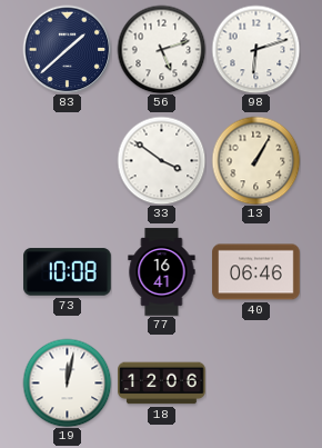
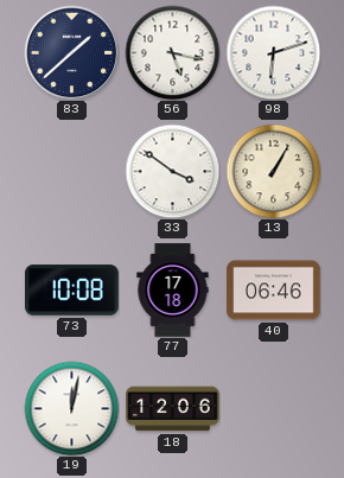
56: 5:12 -> 5:17 (172, 52)
77: 16:41 -> 17:18 (173, 291)
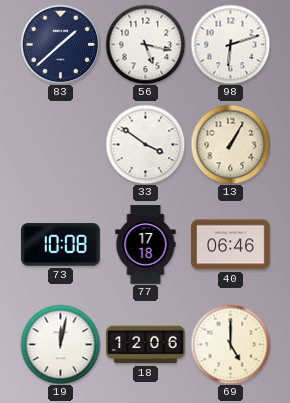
69: none -> 5:00 (230, 344)
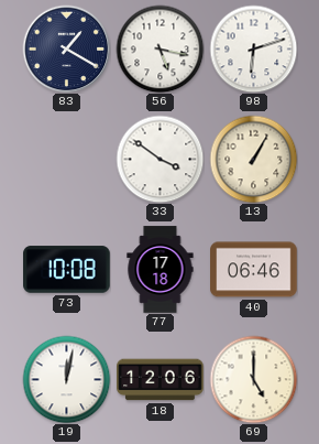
83: 1:38 -> 1:20 (66, 48)
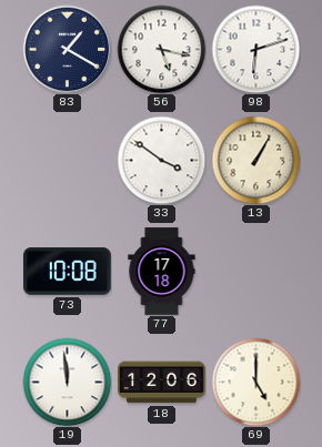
40: 06:46 -> none (254, 270)
19: 12:02 -> 11:59 (67, 382)
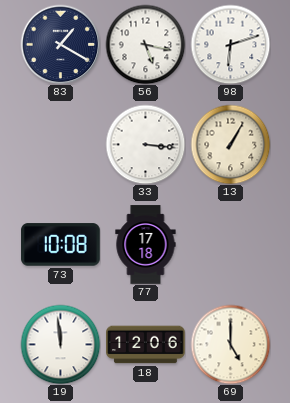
33: 3:51 -> 3:16 (145, 144)
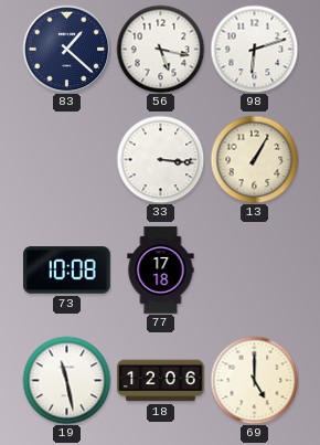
83: 1:20 -> 1:22 (66, 49)
19: 11:59 -> 11:28 (66, 380)
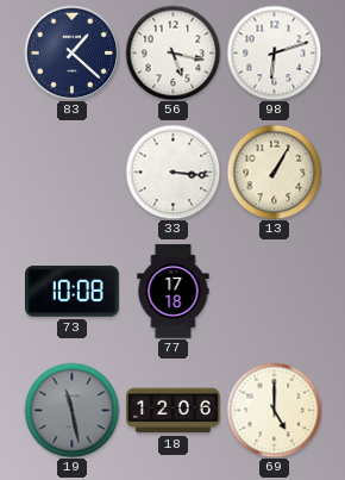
19 dial: white -> grey (71, 410)
